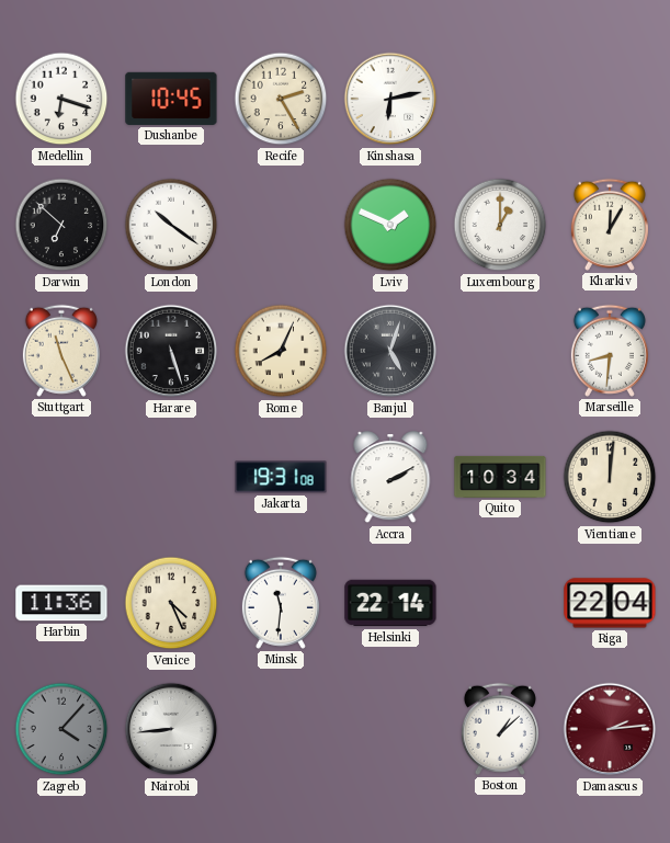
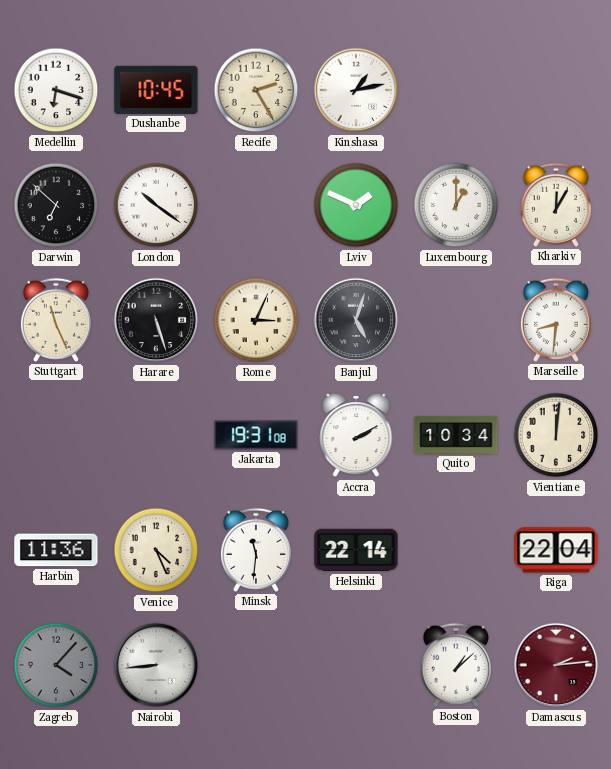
Kinshasa: 6:13 -> 1:13 (356, 90)
Rome: 8:04 -> 3:04 (256, 320)
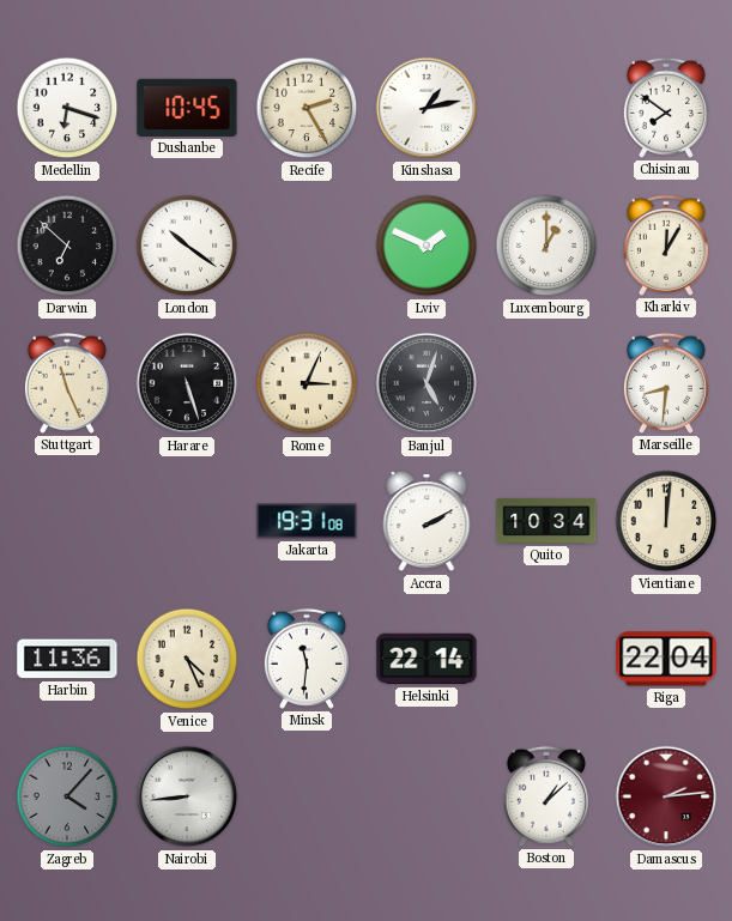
Chisinau: none -> 7:51 (666, 108)
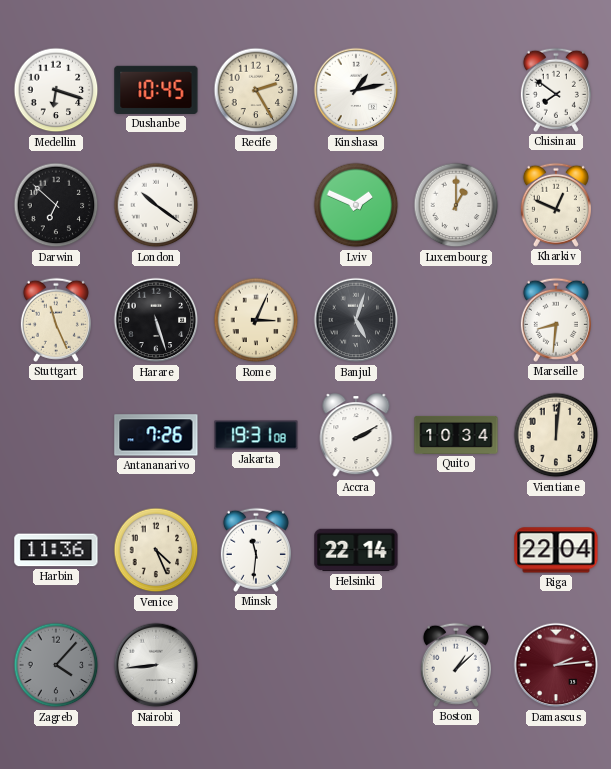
Kharkiv: 12:05 -> 12:49 (556, 205)
Antananarivo: none -> 7:26 (156, 435)
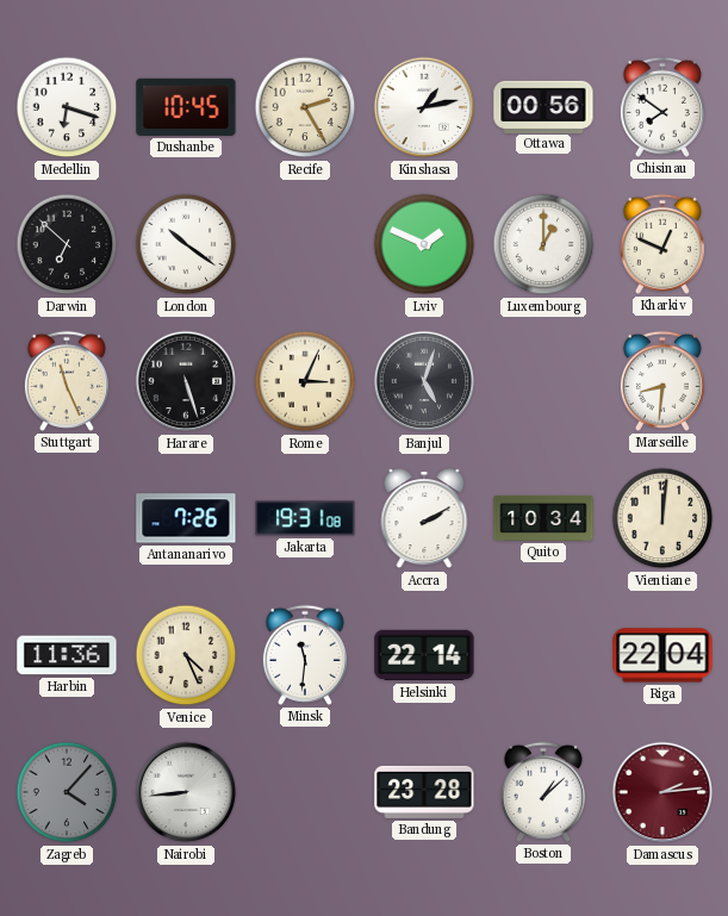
Ottawa: none -> 00:56 (543, 106)
Bandung: none -> 23:28 (424, 792)
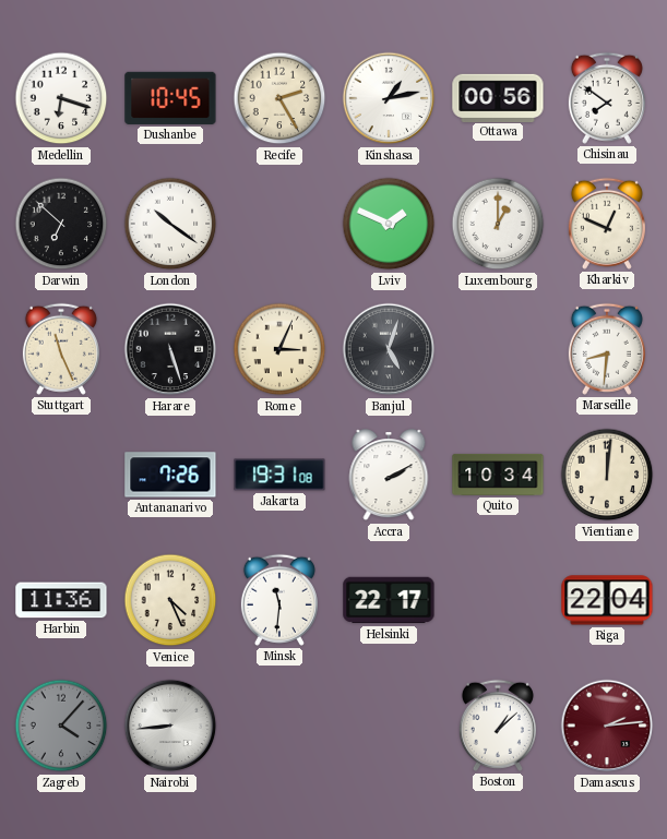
Helsinki: 22:14 -> 22:17 (389, 600)
Bandung: 23:28 -> none (424, 792)
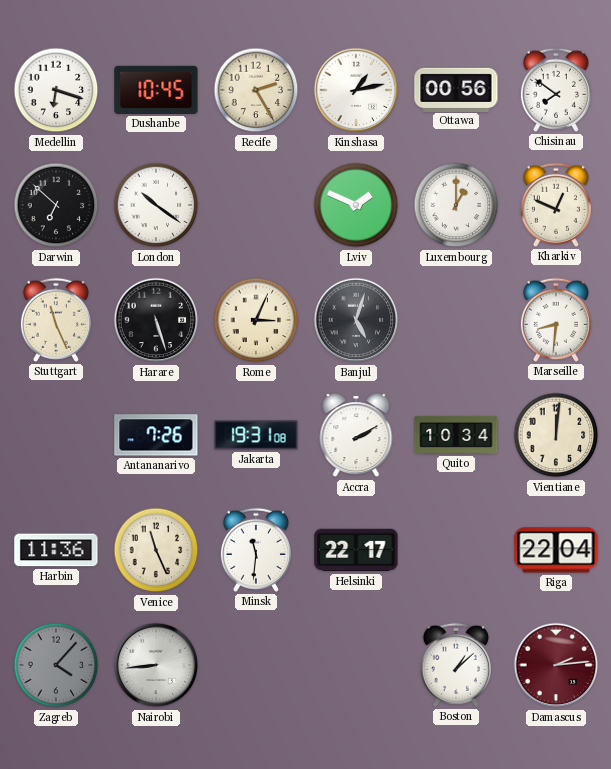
Venice: 4:26 -> 11:26 (156, 550)
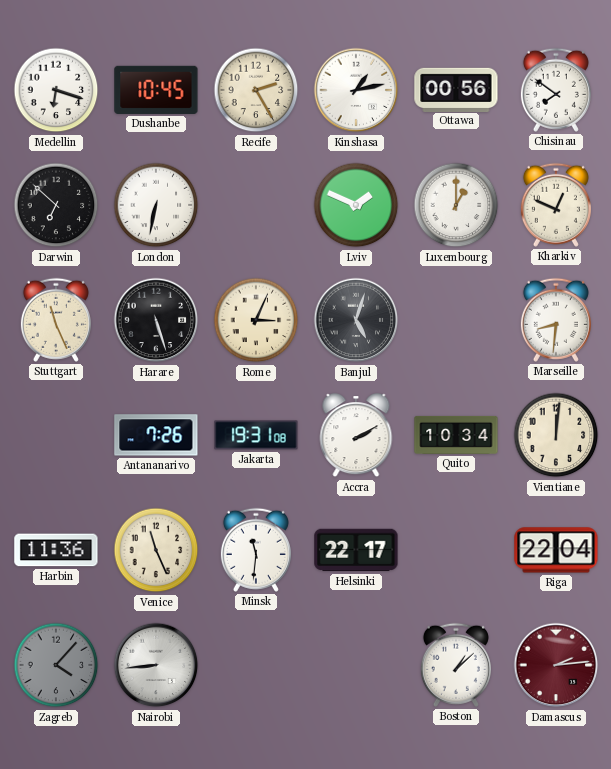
London: 10:21 -> 6:32 (156, 205)
